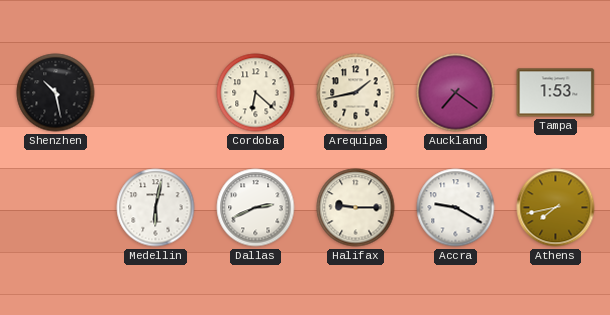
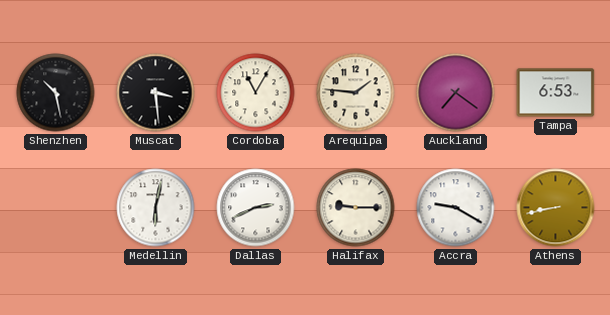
Muscat: none -> 3:29 (156, 93)
Cordoba: 6:22 -> 11:05 (256, 93)
Arequipa: 1:43 -> 1:46 (356, 93)
Tampa: 1:53 -> 6:53 (556, 93)
Athens: 7:43 -> 8:43 (556, 208)
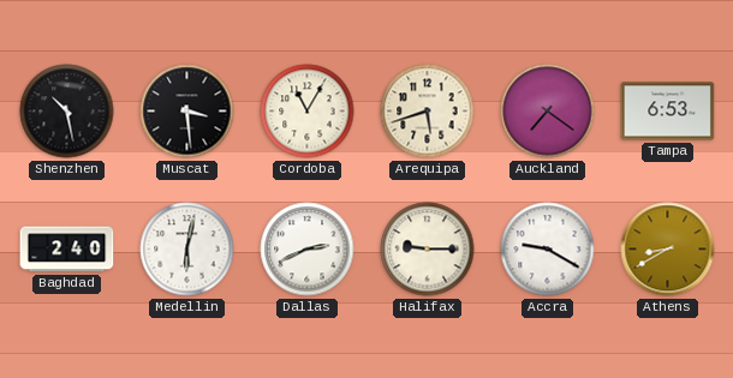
Arequipa: 1:46 -> 5:42 (428, 112)
Baghdad: none -> 2:40 (67, 250)
Athens: 8:43 -> 8:40 (668, 250)
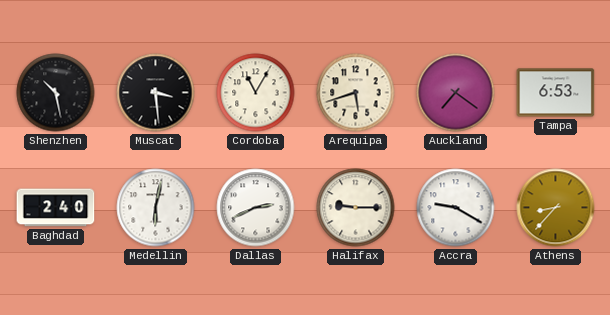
Athens: 8:40 -> 8:37 (556, 208)
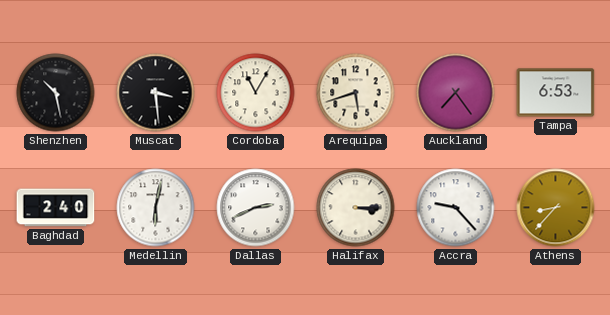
Auckland: 7:21 -> 7:24 (456, 93)
Halifax: 9:15 -> 3:15 (356, 208)
Accra: 9:20 -> 9:23 (456, 208)
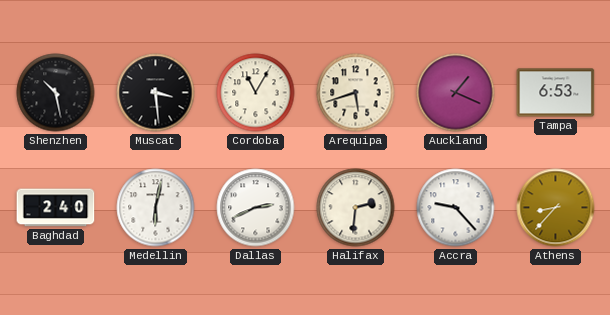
Auckland: 7:24 -> 1:19 (456, 93)
Halifax: 3:15 -> 2:31 (356, 208)
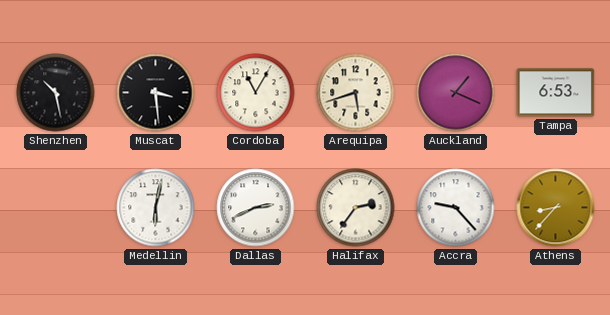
Baghdad: 2:40 -> none (56, 208)
Halifax: 2:31 -> 2:36 (356, 208)
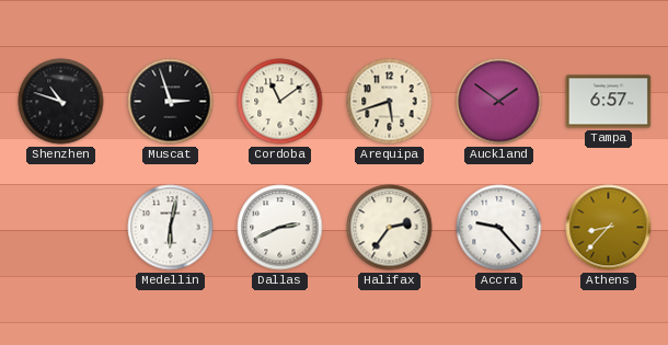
Shenzhen: 10:28 -> 10:48 (61, 102)
Muscat: 3:29 -> 2:57 (171, 102)
Cordoba: 11:05 -> 11:09 (280, 102)
Auckland: 1:19 -> 1:51 (499, 102)
Tampa: 6:53 -> 6:57 (609, 102)
